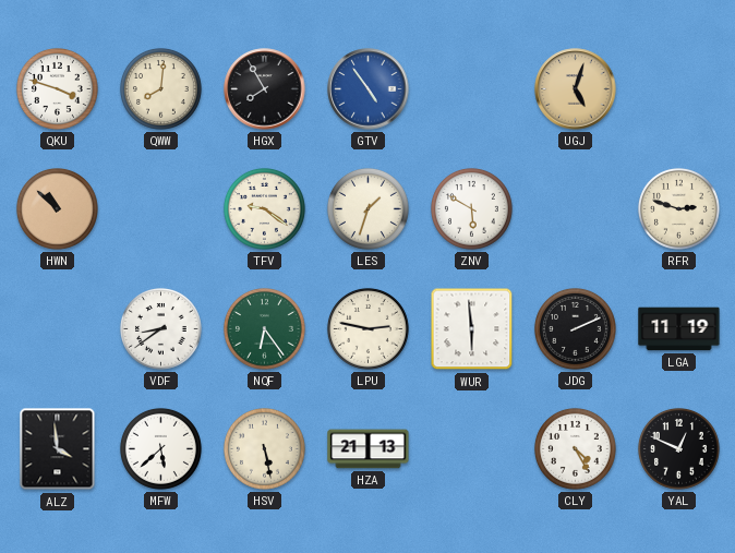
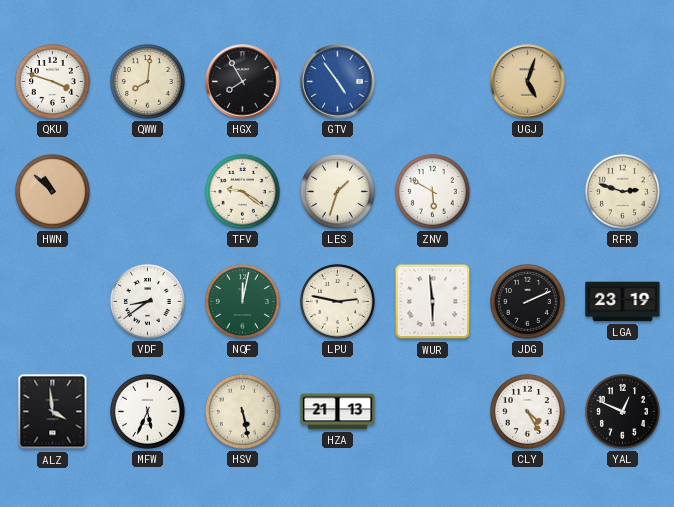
NQF: 6:24 -> 12:02 (242, 301)
LGA: 11:19 -> 23:19 (623, 302)
MFW: 5:38 -> 5:34 (147, 411)
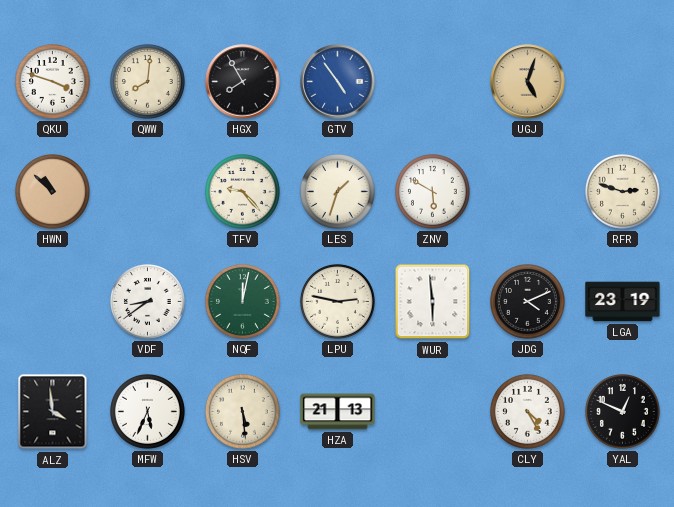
TFV: 9:21 -> 9:23 (242, 191)
JDG: 2:11 -> 4:11 (527, 301)
HSV: 5:28 -> 5:29 (242, 411)
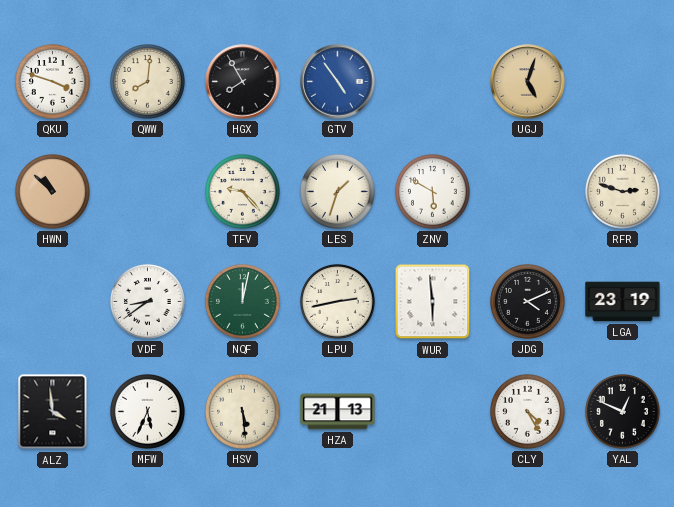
LPU: 2:47 -> 2:43 (337, 301)
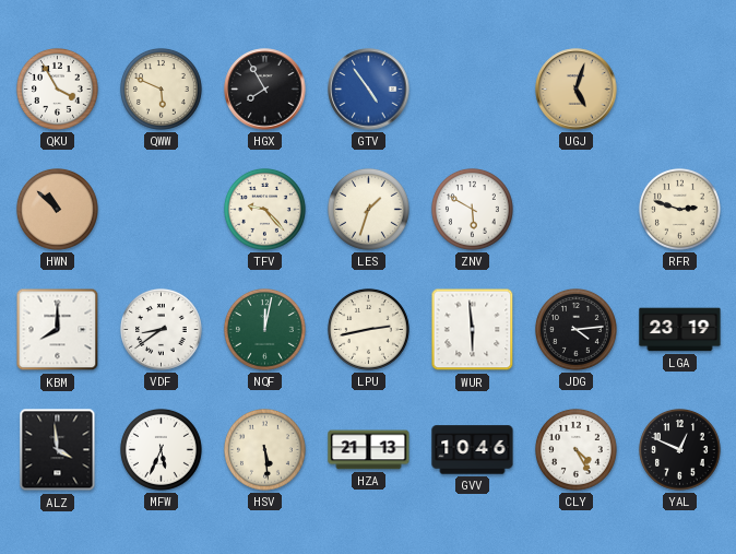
QKU: 3:48 -> 3:55 (57, 89)
QWW: 8:01 -> 5:49 (161, 89)
KBM: none -> 8:00 (58, 330)
JDG: 4:11 -> 4:14 (575, 329)
GVV: none -> 10:46 (473, 450)
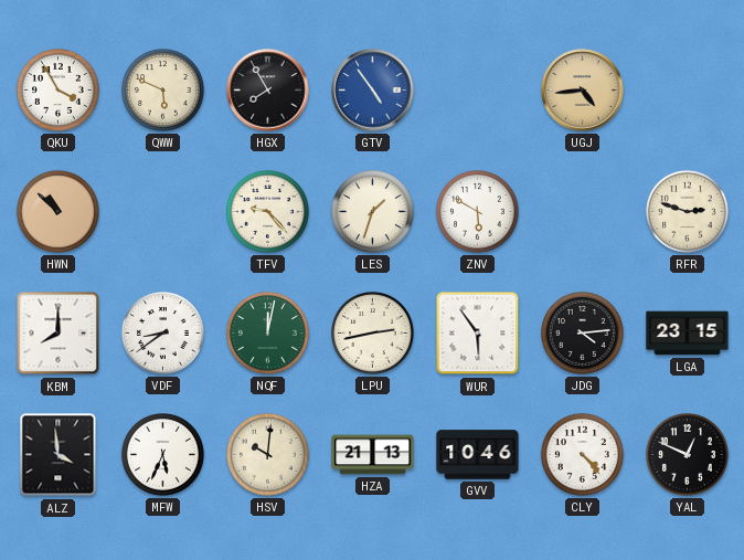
UGJ: 5:03 -> 4:44 (583, 91)
WUR: 5:59 -> 5:54 (478, 334)
LGA: 23:19 -> 23:15 (688, 334)
HSV: 5:29 -> 10:01 (267, 454)
CLY: 4:25 -> 4:23 (582, 454)
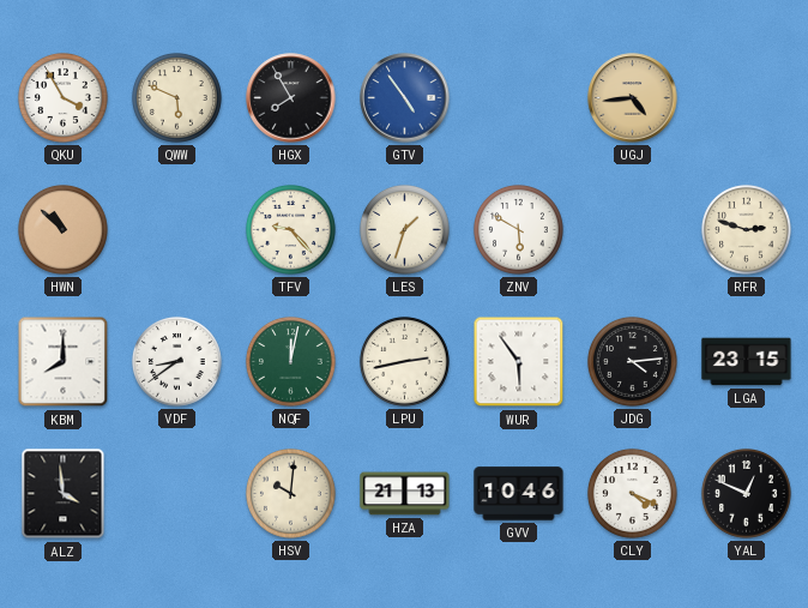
MFW: 5:34 -> none (162, 454)
CLY: 4:23 -> 4:19 (632, 493)
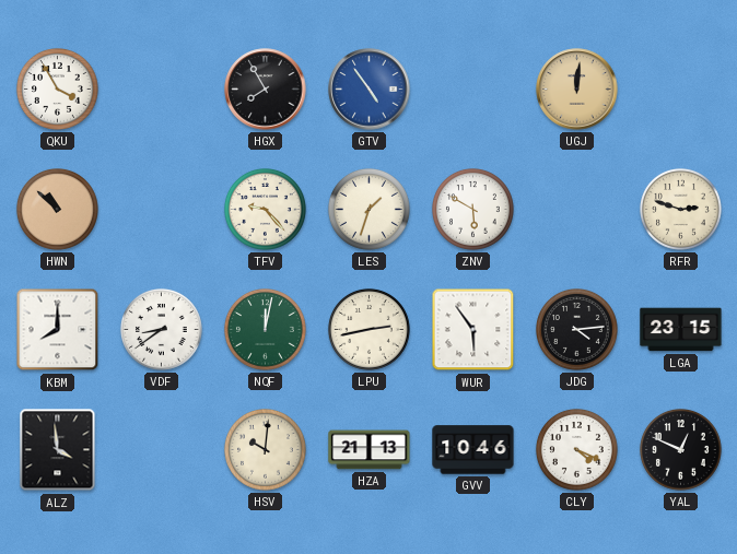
QWW: 5:49 -> none (176, 97)
UGJ: 4:44 -> 12:01 (577, 90)
